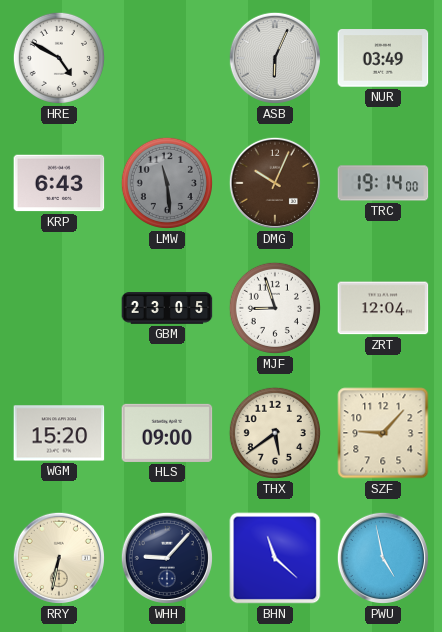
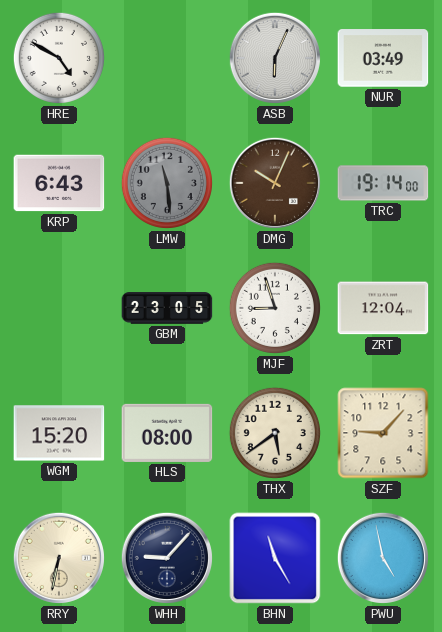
HLS: 09:00 -> 08:00 (167, 433)
BHN: 11:22 -> 11:25 (275, 558)
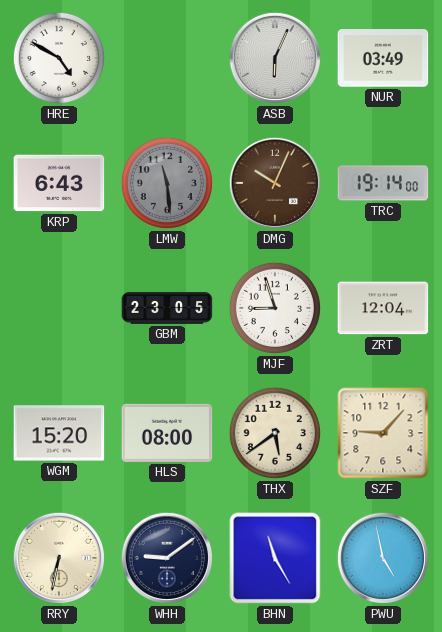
WHH: 9:07 -> 9:09 (167, 558)
